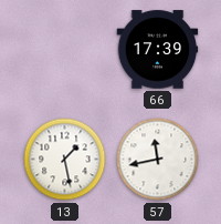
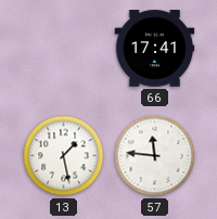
66: 17:39 -> 17:41 (155, 49)
57: 11:43 -> 11:46 (155, 156)
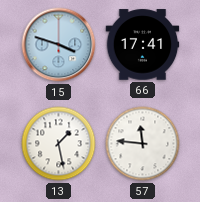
15: none -> 3:48 (59, 45)
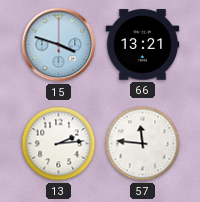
66: 17:41 -> 13:21 (143, 45)
13: 1:28 -> 2:14 (59, 144)
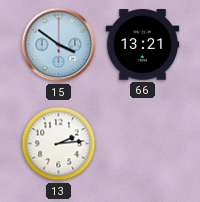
15: 3:48 -> 3:51 (59, 45)
57: 11:46 -> none (143, 144)
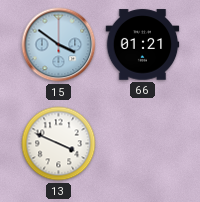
66: 13:21 -> 01:21 (143, 45)
13: 2:14 -> 3:49 (59, 144)
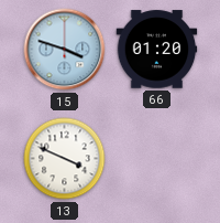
15: 3:51 -> 3:48 (65, 50)
66: 01:21 -> 01:20 (157, 50)
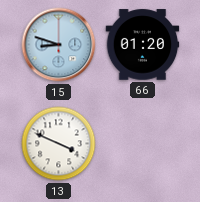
15: 3:48 -> 8:48 (59, 45)
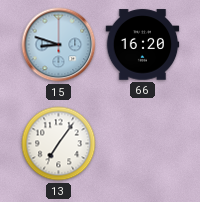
66: 01:20 -> 16:20 (143, 45)
13: 3:49 -> 7:06 (59, 144)
